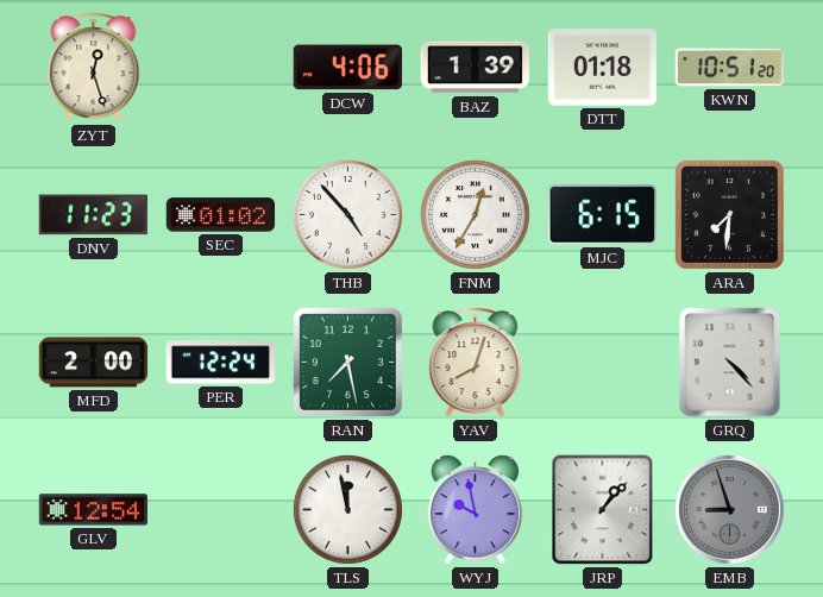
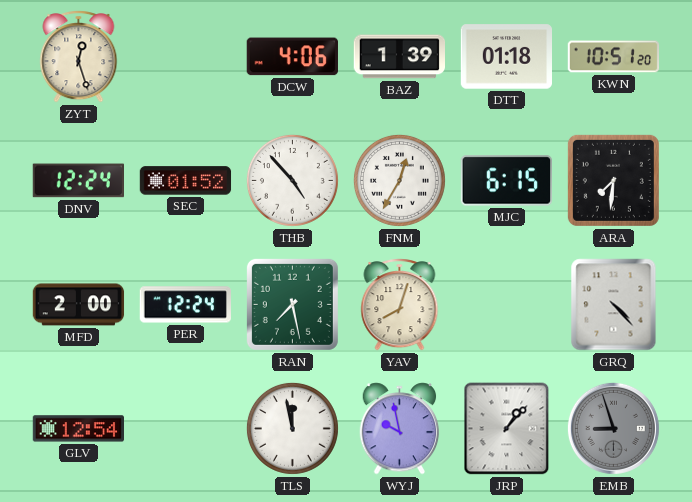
DNV: 11:23 -> 12:24 (78, 181)
SEC: 01:02 -> 01:52 (186, 181)
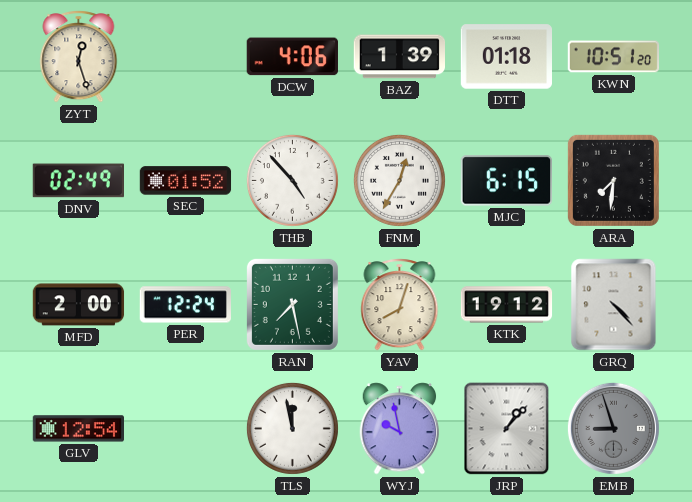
DNV: 12:24 -> 02:49 (78, 181)
KTK: none -> 19:12 (507, 305)
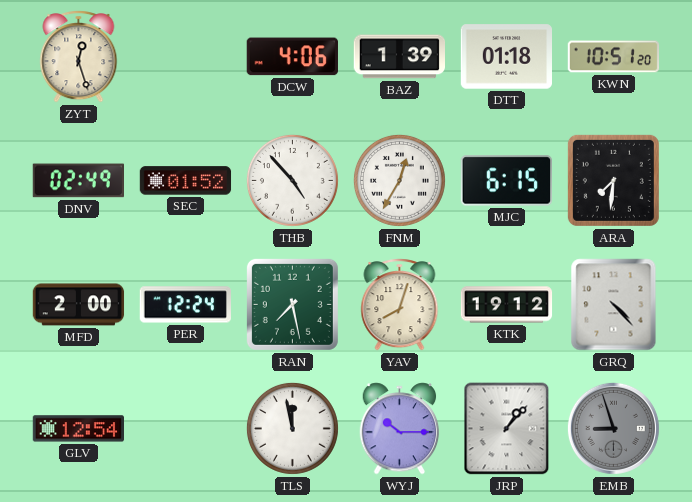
WYJ: 9:58 -> 10:15 (400, 429)
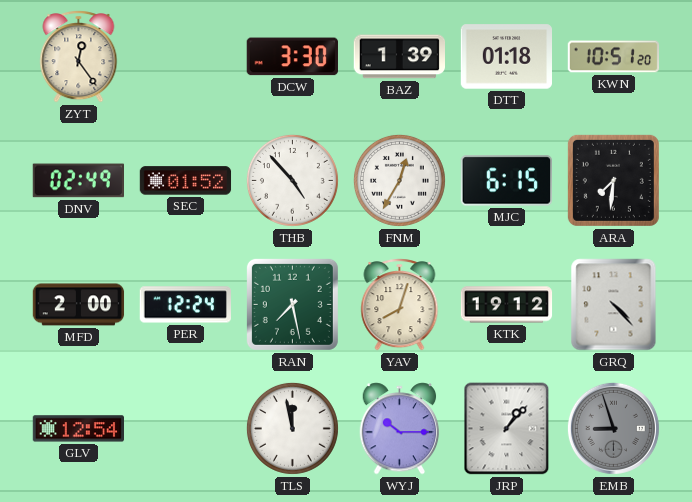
ZYT: 12:27 -> 12:24 (79, 57)
DCW: 4:06 -> 3:30 (292, 57)
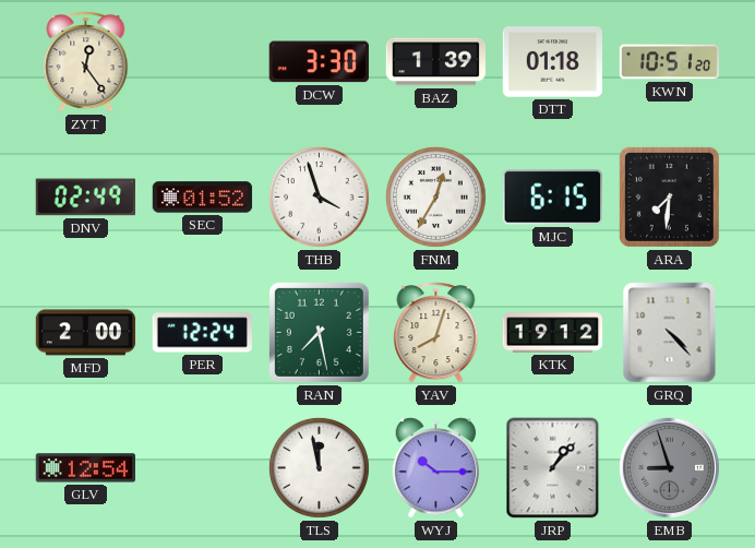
THB: 4:53 -> 3:57 (319, 196)
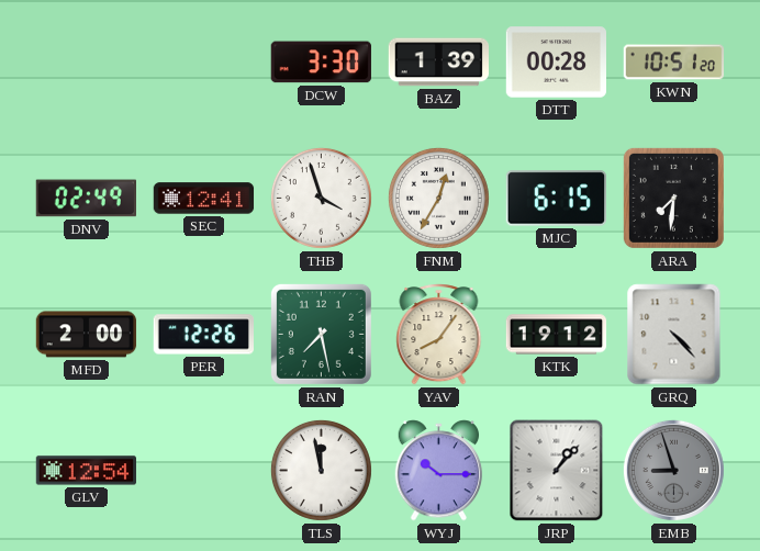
ZYT: 12:24 -> none (86, 62)
DTT: 01:18 -> 00:28 (556, 63)
SEC: 01:52 -> 12:41 (204, 199)
PER: 12:24 -> 12:26 (203, 335)
YAV: 8:03 -> 8:06 (439, 335)
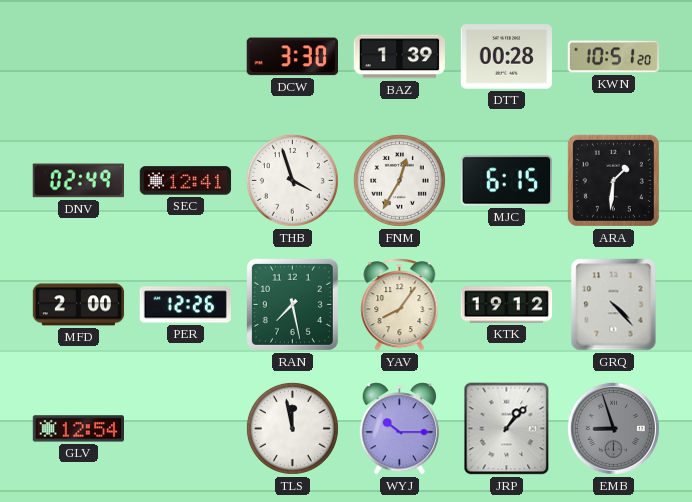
ARA: 7:31 -> 1:31 (613, 180)
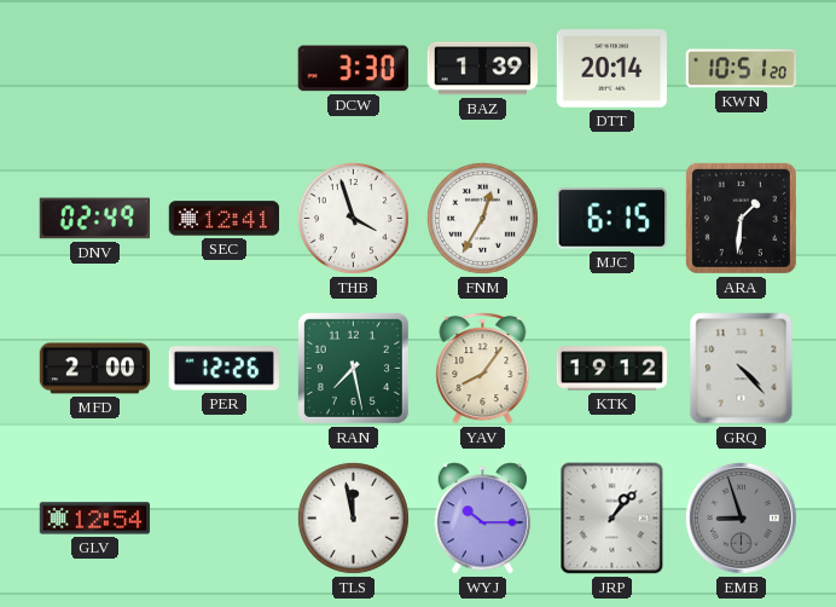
DTT: 00:28 -> 20:14 (611, 69)
